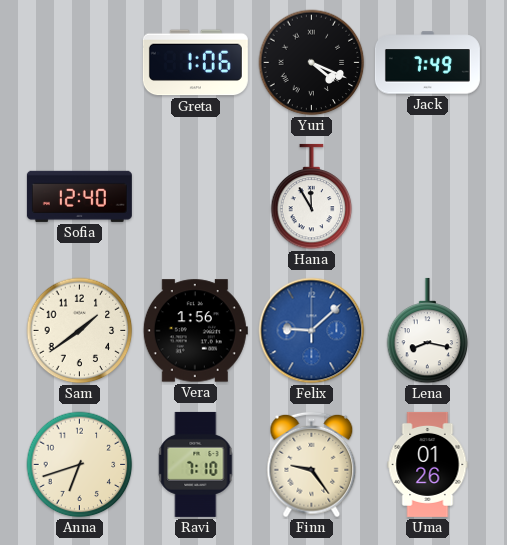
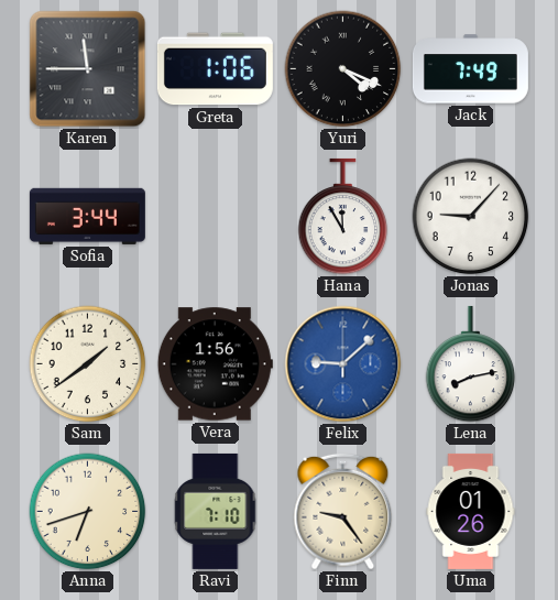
Karen: none -> 11:45 (88, 69)
Sofia: 12:40 -> 3:44 (87, 216)
Jonas: none -> 9:07 (471, 217)
Lena: 8:17 -> 8:13 (471, 364)
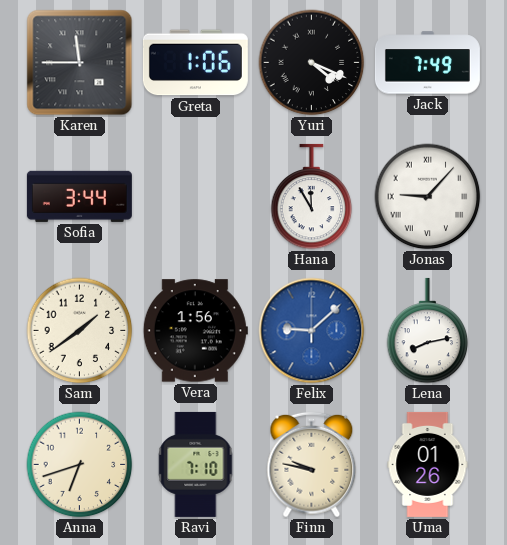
Jonas numerals: Arabic -> Roman (428, 197)
Finn: 9:24 -> 9:47 (312, 465)
